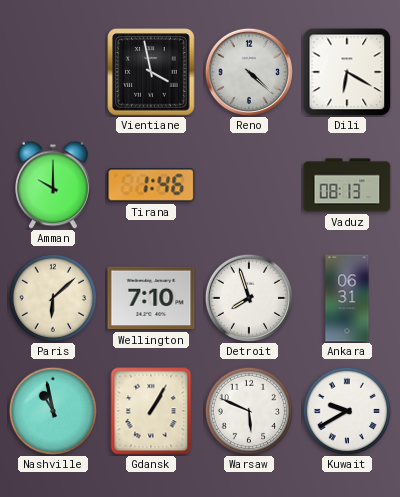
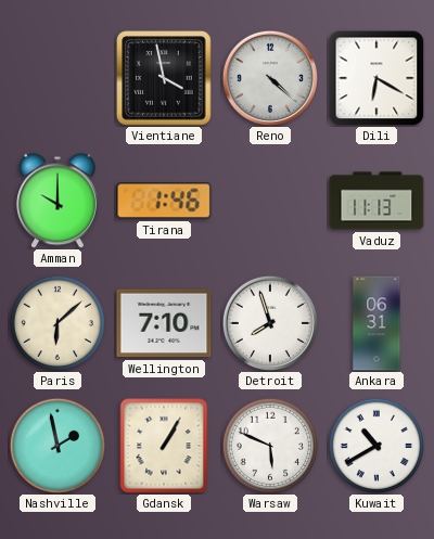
Vaduz: 08:13 -> 11:13 (376, 201)
Nashville: 10:58 -> 1:58 (56, 445)
Kuwait: 9:40 -> 10:40 (375, 445)
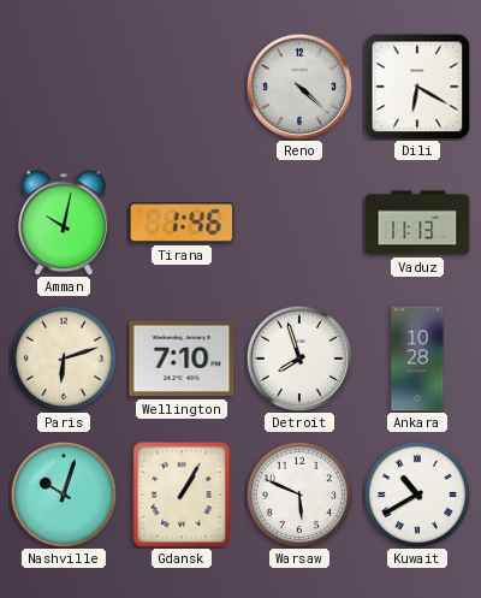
Vientiane: 3:58 -> none (164, 78)
Amman: 10:00 -> 10:02 (65, 223)
Paris: 6:08 -> 6:12 (63, 357)
Ankara: 06:31 -> 10:28 (417, 359)
Nashville: 1:58 -> 10:03 (63, 493)
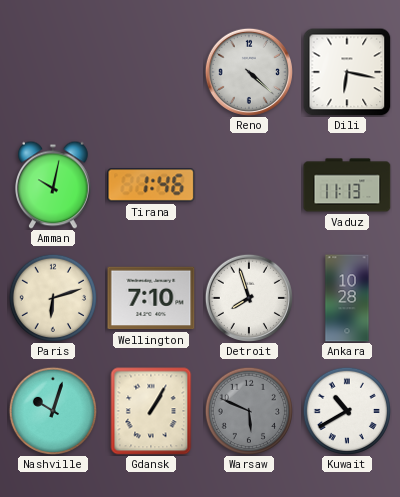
Dili: 6:20 -> 6:17 (347, 72)
Warsaw dial: white -> grey (248, 410)
